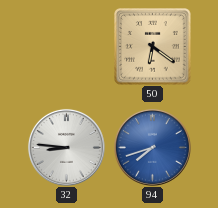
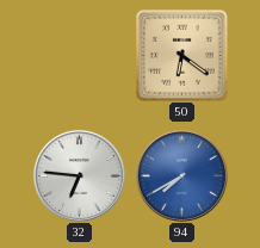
32: 8:46 -> 6:46 (79, 175)
94: 7:42 -> 7:40 (181, 175)
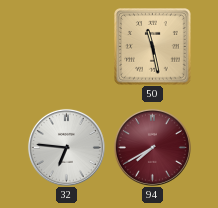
50: 6:21 -> 11:28 (153, 47)
94 dial: blue -> burgundy (152, 147)
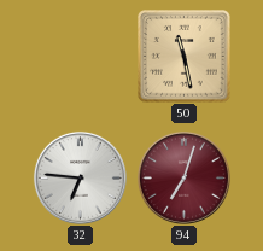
94: 7:40 -> 7:03 (183, 177)
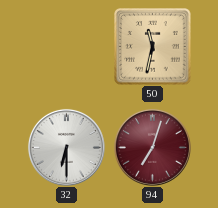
50: 11:28 -> 11:32 (153, 47)
32: 6:46 -> 6:30 (66, 147)
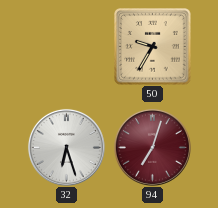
50: 11:32 -> 9:35 (153, 47)
32: 6:30 -> 6:27 (66, 147)
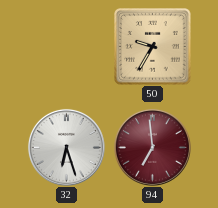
94: 7:03 -> 6:59 (152, 147)
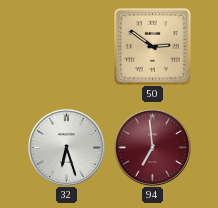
50: 9:35 -> 2:51 (153, 47)
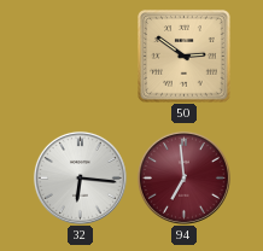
32: 6:27 -> 6:16 (80, 177)
